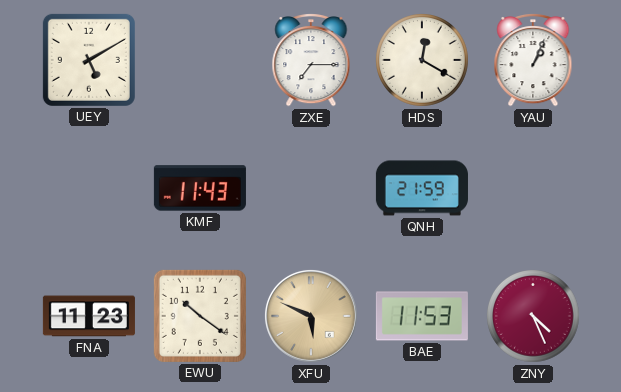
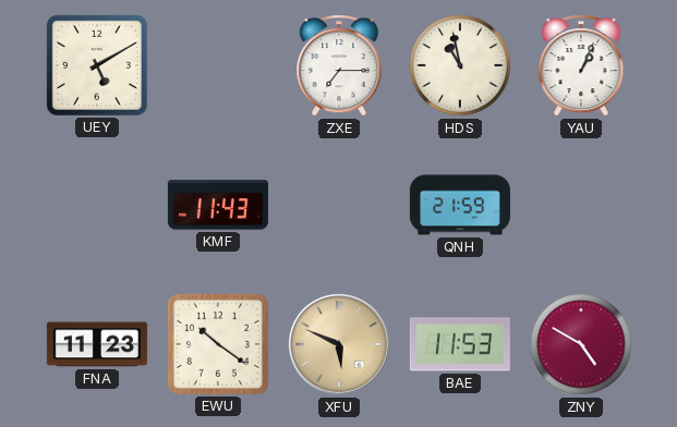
HDS: 12:20 -> 10:58 (461, 66)
ZNY: 4:26 -> 4:50 (582, 345)
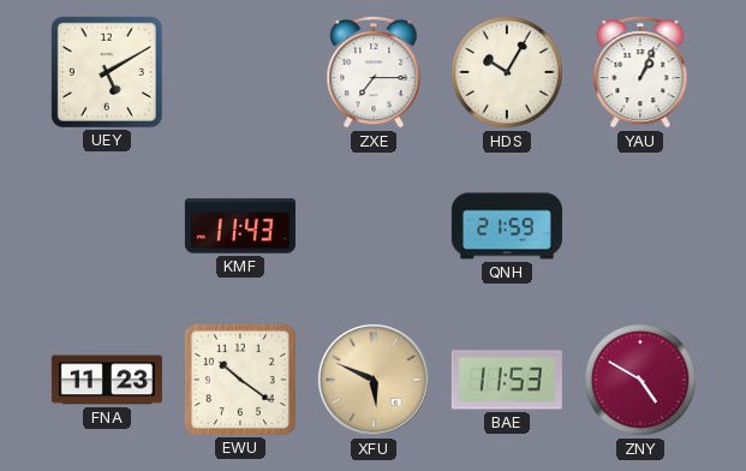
HDS: 10:58 -> 10:05 (508, 73)
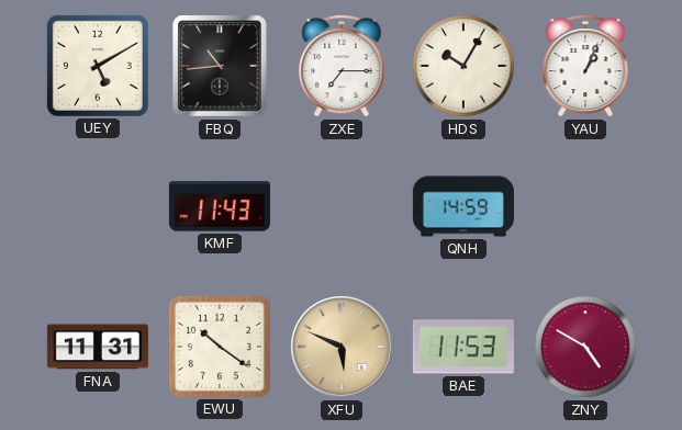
FBQ: none -> 10:44 (220, 66)
QNH: 21:59 -> 14:59 (463, 206)
FNA: 11:23 -> 11:31 (98, 347)
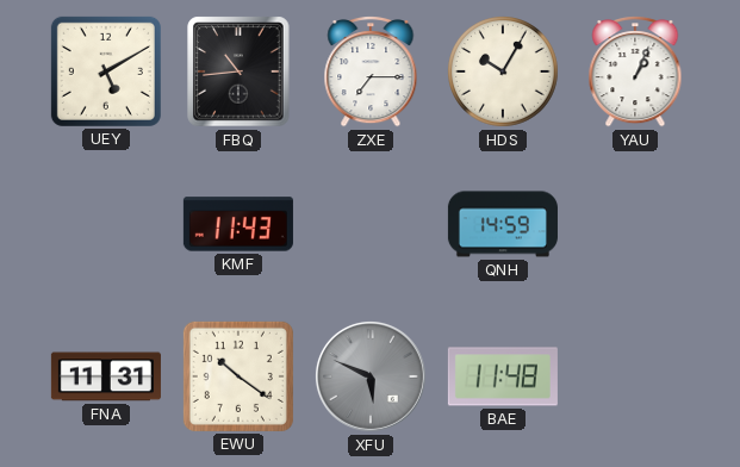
XFU dial: champagne -> grey (371, 376)
BAE: 11:53 -> 11:48 (503, 376)
ZNY: 4:50 -> none (586, 348)
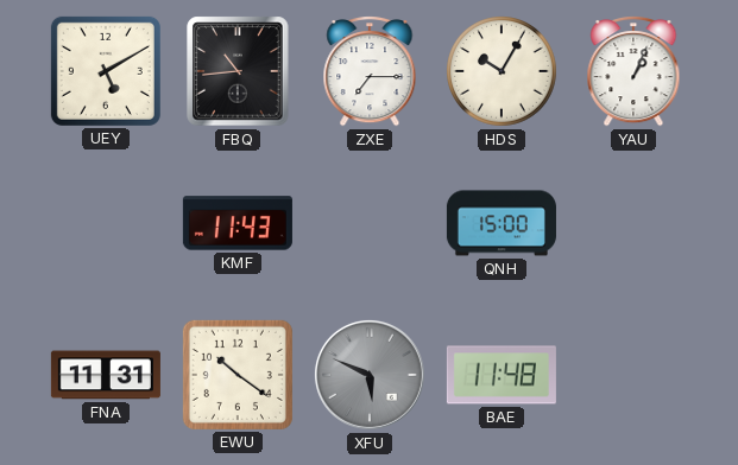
QNH: 14:59 -> 15:00 (502, 223)
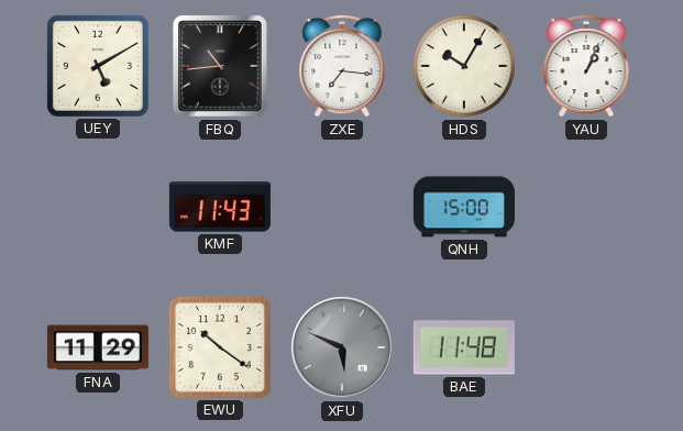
ZXE: 7:15 -> 7:16 (342, 67)
FNA: 11:31 -> 11:29 (98, 347)
